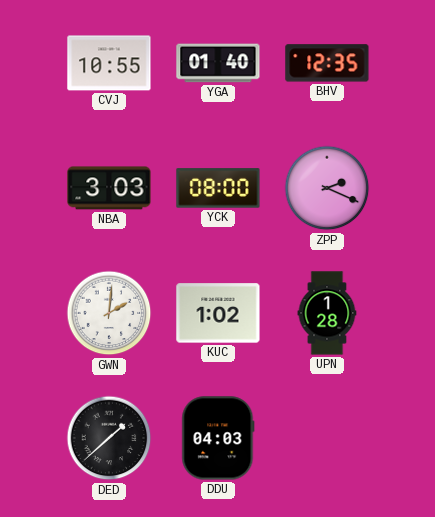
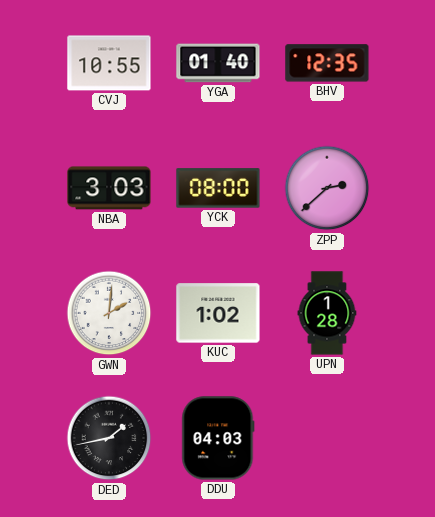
ZPP: 2:19 -> 2:38 (327, 188)
DED: 1:38 -> 1:43 (109, 438)
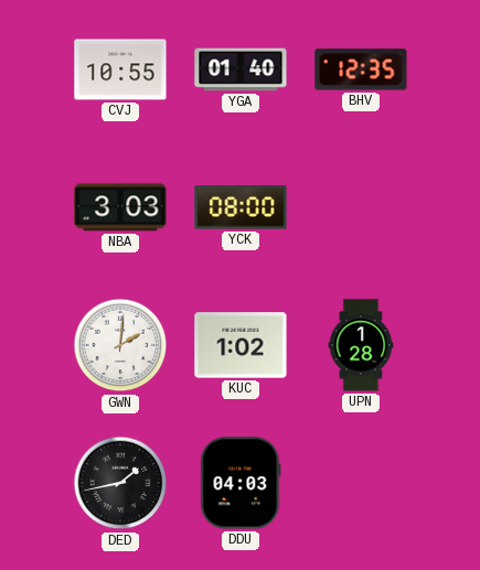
ZPP: 2:38 -> none (327, 188)
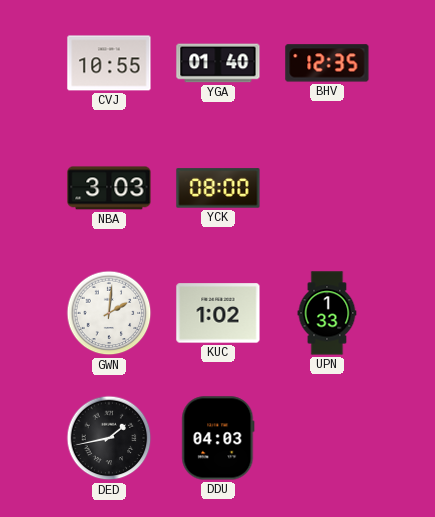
UPN: 1:28 -> 1:33 (327, 313)
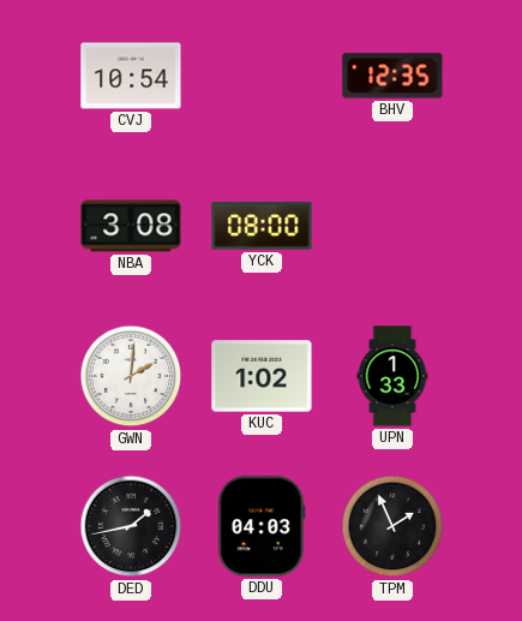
CVJ: 10:55 -> 10:54 (131, 76)
YGA: 01:40 -> none (218, 63)
NBA: 3:03 -> 3:08 (131, 226)
TPM: none -> 1:56 (392, 526)
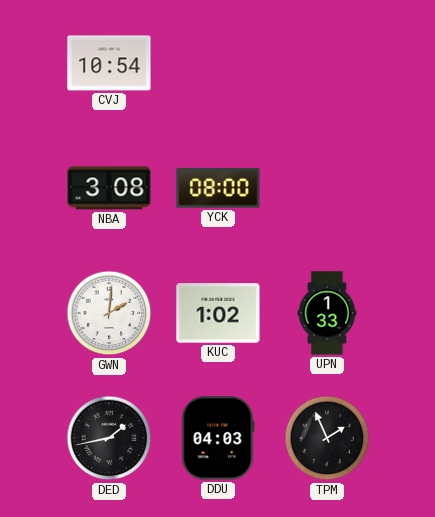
BHV: 12:35 -> none (392, 76)
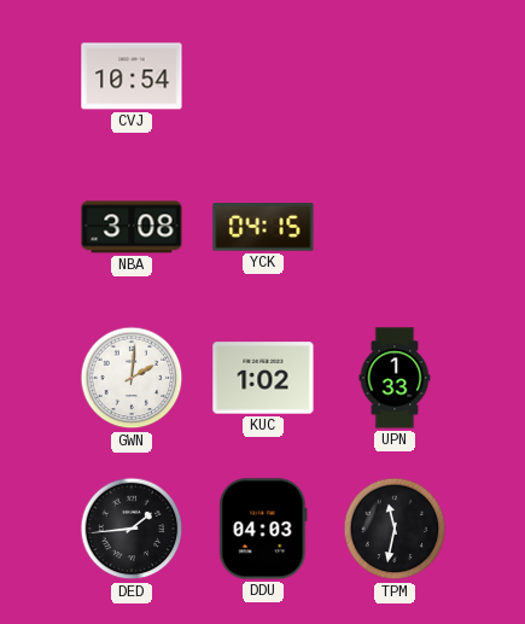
YCK: 08:00 -> 04:15 (263, 227)
DED: 1:43 -> 1:44 (132, 529)
TPM: 1:56 -> 11:32 (395, 529)
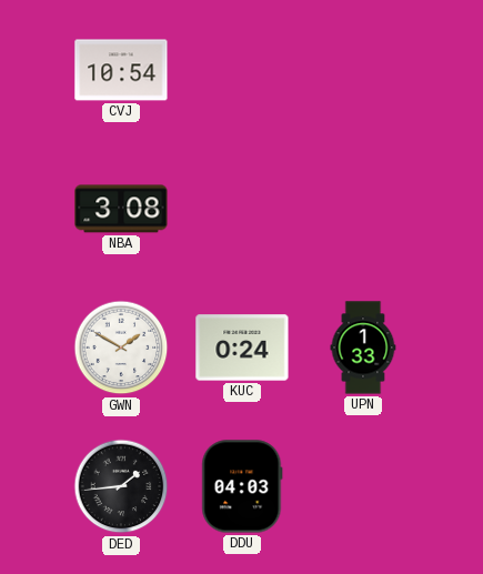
YCK: 04:15 -> none (263, 227)
GWN: 2:01 -> 1:50 (121, 348)
KUC: 1:02 -> 0:24 (242, 348)
TPM: 11:32 -> none (395, 529)
